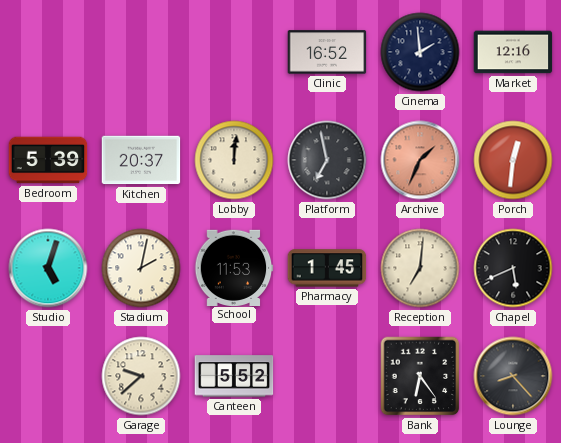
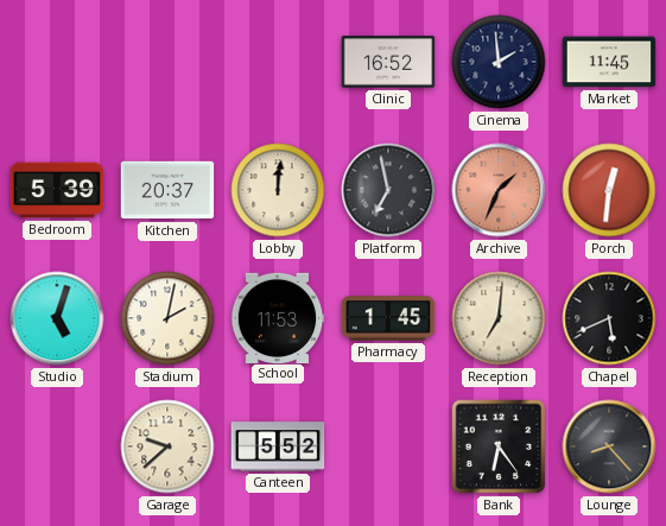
Market: 12:16 -> 11:45 (609, 62)
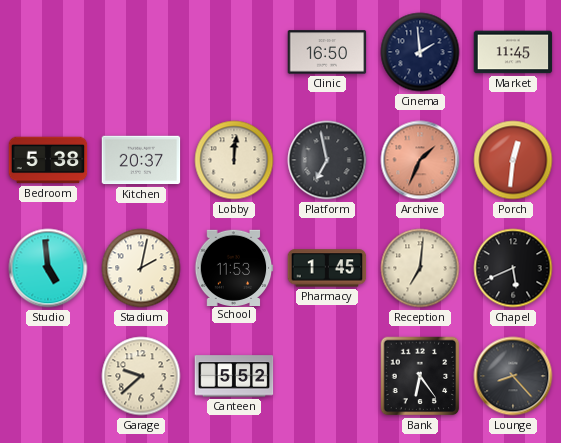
Clinic: 16:52 -> 16:50 (327, 52)
Bedroom: 5:39 -> 5:38 (48, 160)
Studio: 5:03 -> 4:59 (48, 268)
